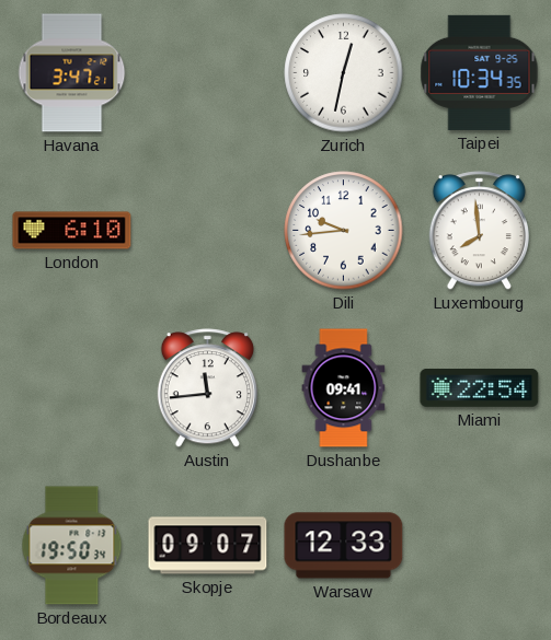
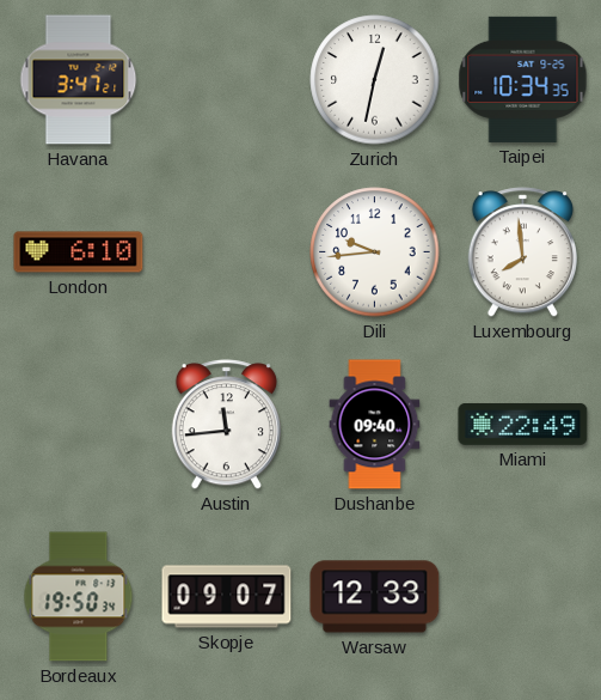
Dushanbe: 09:41 -> 09:40 (375, 425)
Miami: 22:54 -> 22:49 (523, 424)
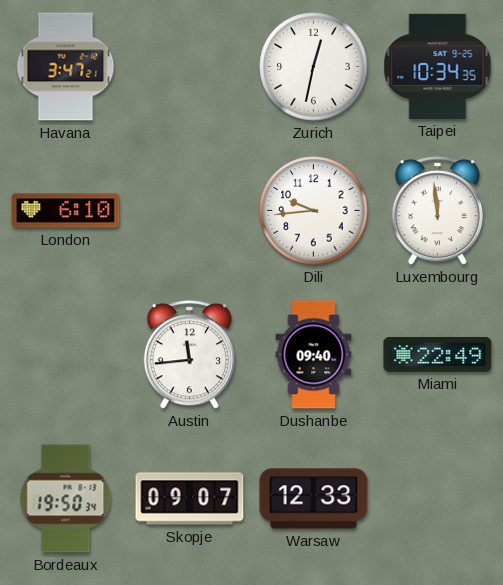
Luxembourg: 7:59 -> 11:59 (437, 211)
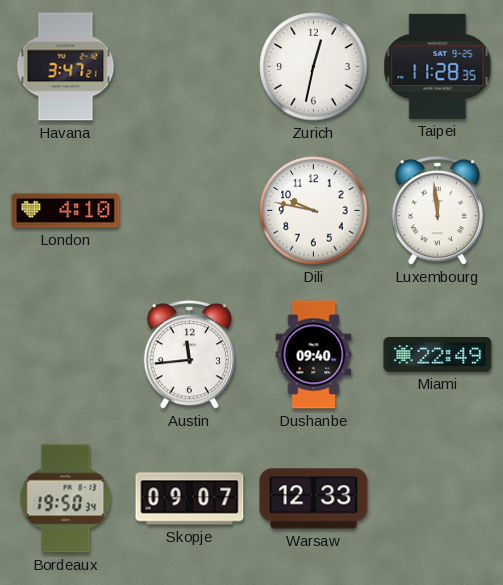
Taipei: 10:34 -> 11:28 (438, 66)
London: 6:10 -> 4:10 (66, 211)
Dili: 9:44 -> 9:47 (314, 211)
